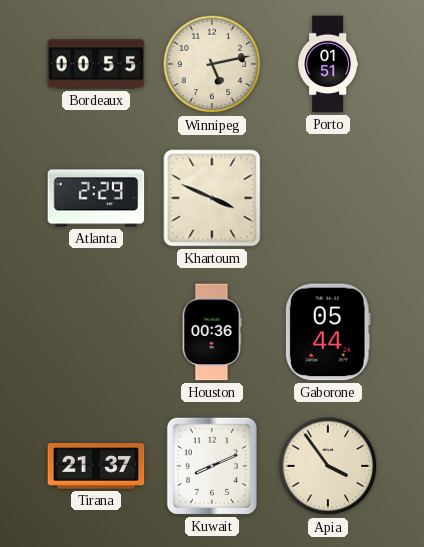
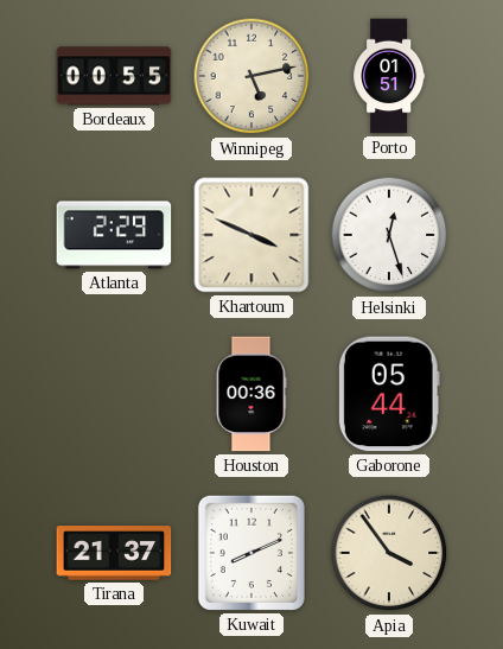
Helsinki: none -> 12:27 (389, 235)
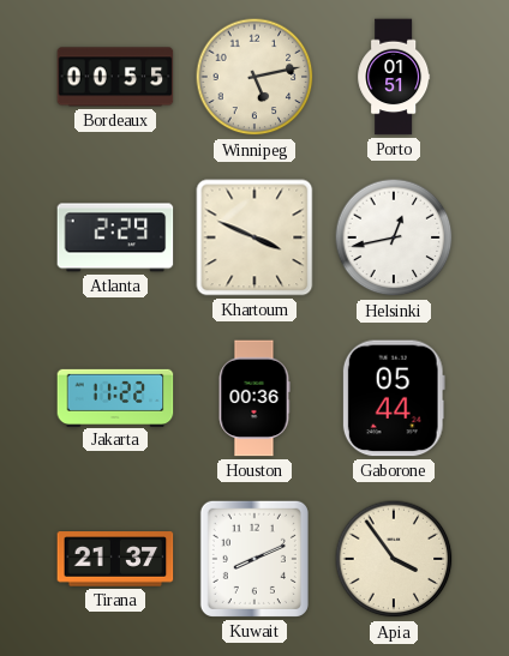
Helsinki: 12:27 -> 12:43 (394, 237)
Jakarta: none -> 11:22 (115, 397)
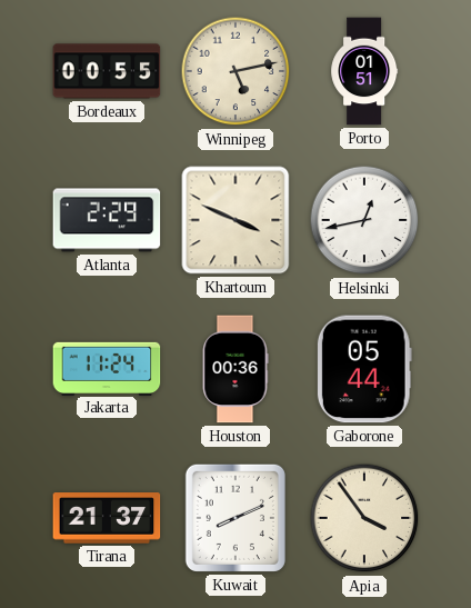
Jakarta: 11:22 -> 11:24 (107, 368)
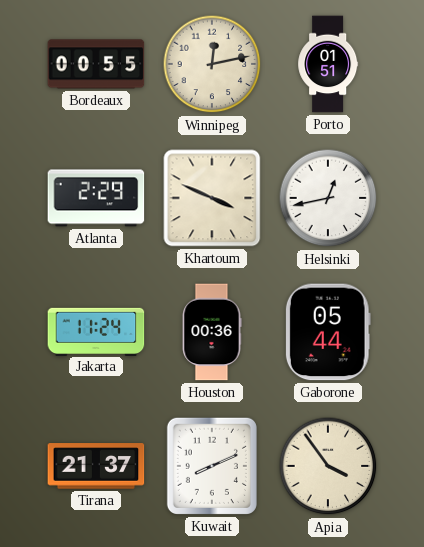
Winnipeg: 5:13 -> 12:13 (212, 64)
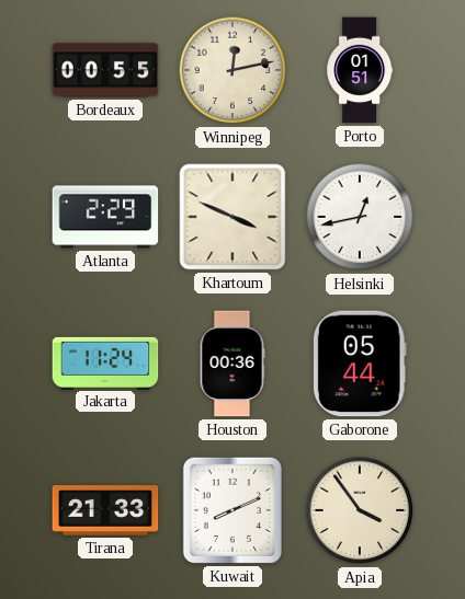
Tirana: 21:37 -> 21:33 (105, 510)
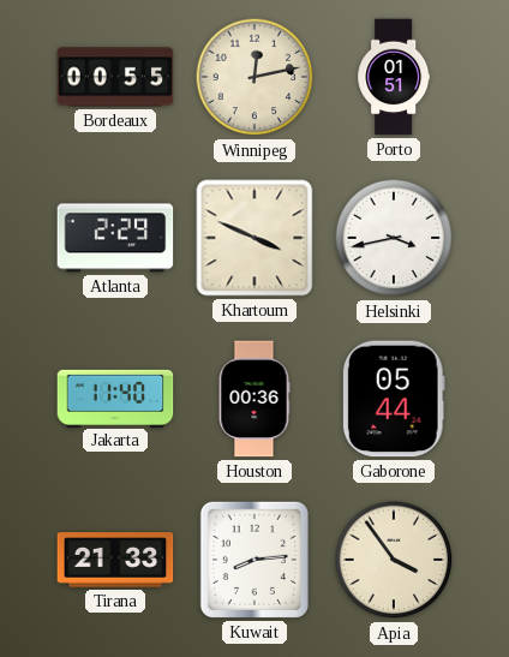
Helsinki: 12:43 -> 3:43 (394, 238)
Jakarta: 11:24 -> 11:40 (115, 398)
Kuwait: 8:11 -> 8:14 (254, 560)
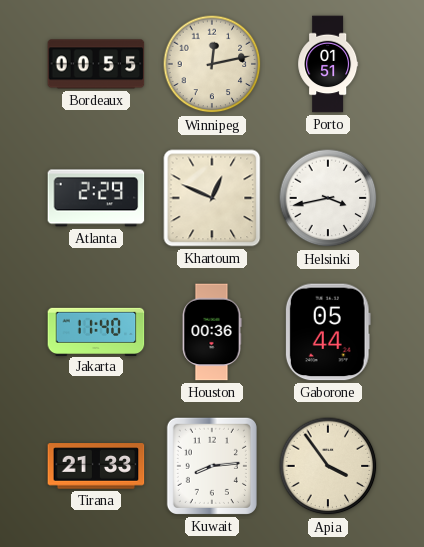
Khartoum: 3:49 -> 12:49 (212, 198)
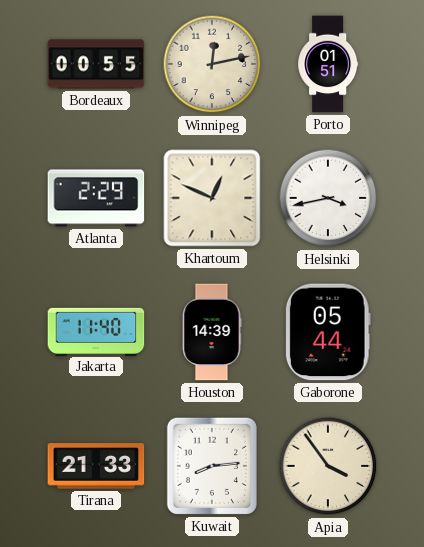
Houston: 00:36 -> 14:39 (212, 332)
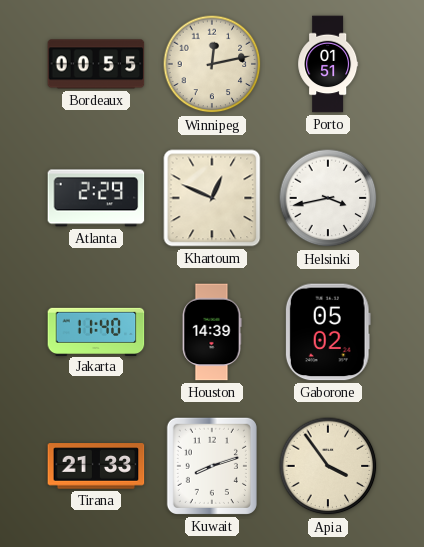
Gaborone: 05:44 -> 05:02 (328, 332)
Kuwait: 8:14 -> 8:12 (212, 466)
